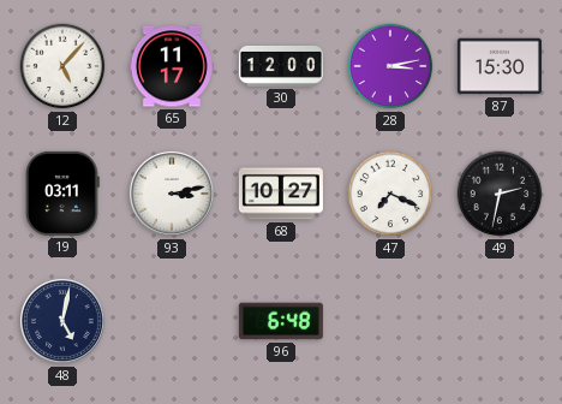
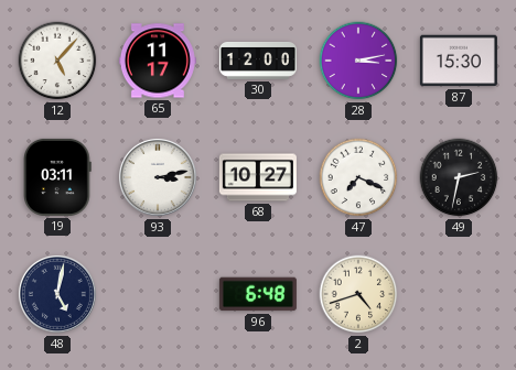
2: none -> 4:42 (358, 294)
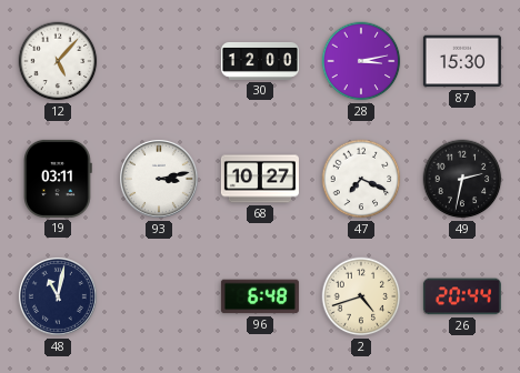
65: 11:17 -> none (158, 61)
48: 5:02 -> 11:02 (58, 296)
26: none -> 20:44 (462, 296)
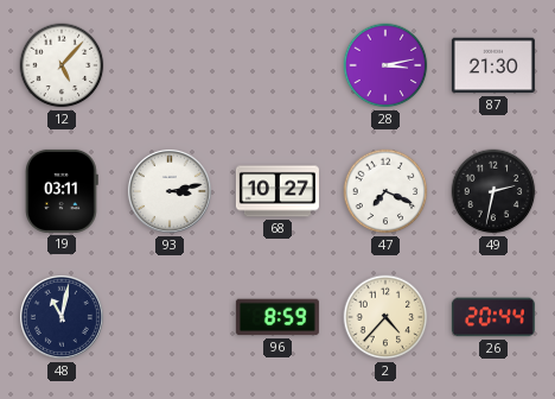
30: 12:00 -> none (260, 62)
87: 15:30 -> 21:30 (493, 65)
96: 6:48 -> 8:59 (277, 317)
2: 4:42 -> 4:37 (385, 317)
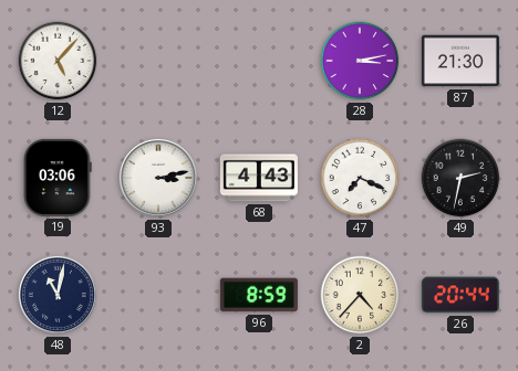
19: 03:11 -> 03:06 (59, 178)
68: 10:27 -> 4:43 (259, 178)
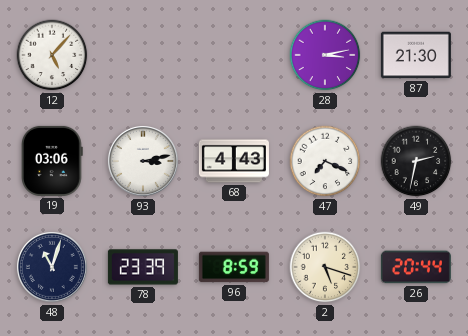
48: 11:02 -> 11:03 (52, 267)
78: none -> 23:39 (143, 267)
2: 4:37 -> 5:18 (325, 267)
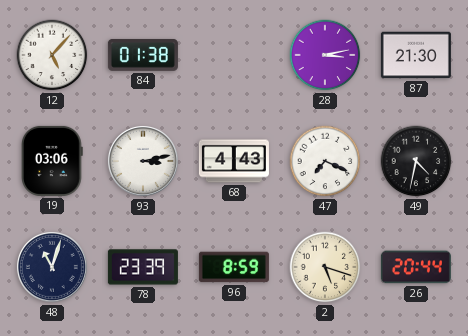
84: none -> 01:38 (143, 55)
49: 2:32 -> 4:32 (416, 161)
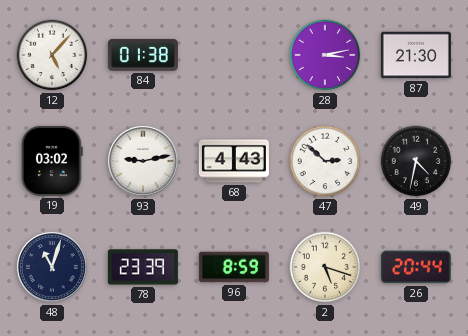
19: 03:06 -> 03:02 (53, 161)
93: 3:13 -> 9:13 (143, 161)
47: 7:19 -> 2:52 (325, 161)
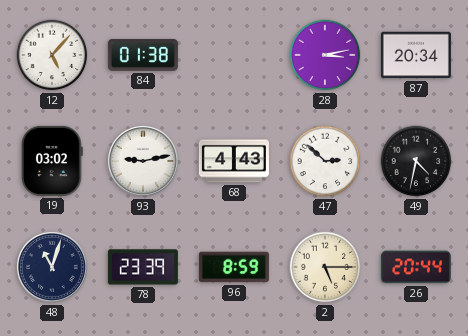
87: 21:30 -> 20:34 (416, 55)
2: 5:18 -> 5:15 (325, 267)
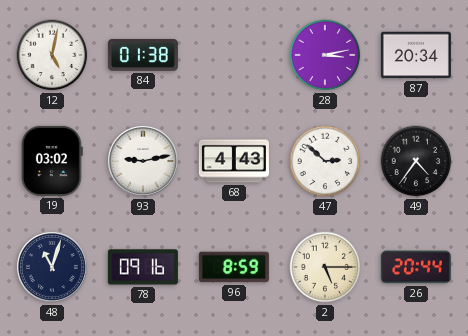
12: 5:07 -> 5:02 (52, 55)
49: 4:32 -> 4:36 (416, 161)
78: 23:39 -> 09:16 (143, 267)
